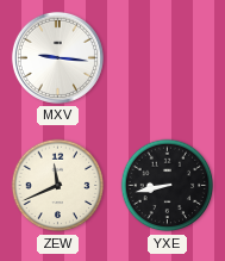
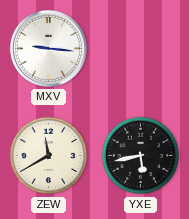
ZEW: 11:41 -> 11:40 (49, 156)
YXE: 8:43 -> 5:43 (141, 156)
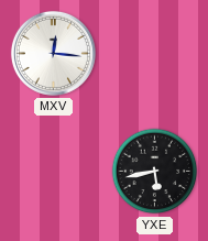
MXV: 9:16 -> 12:16 (53, 53)
ZEW: 11:40 -> none (49, 156)
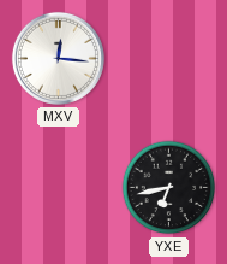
YXE: 5:43 -> 6:43 (169, 188)
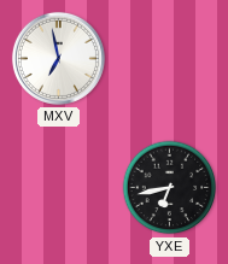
MXV: 12:16 -> 6:58 (58, 58)
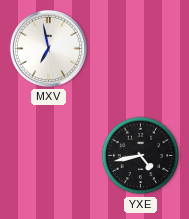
YXE: 6:43 -> 4:43 (141, 156)
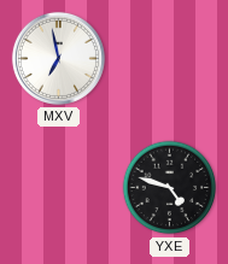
YXE: 4:43 -> 4:48 (170, 188)
